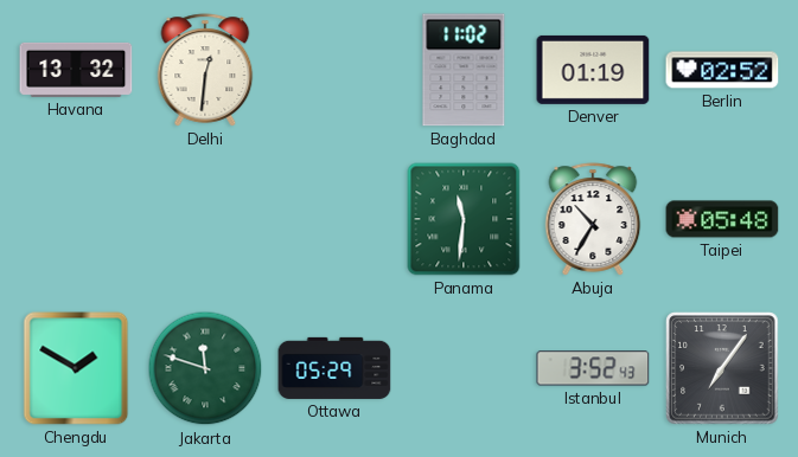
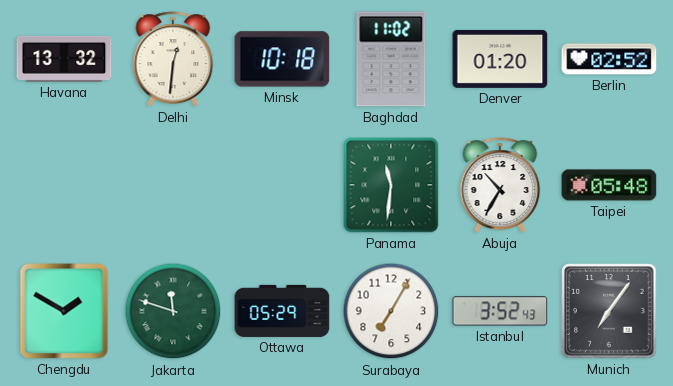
Minsk: none -> 10:18 (282, 59)
Denver: 01:19 -> 01:20 (500, 59)
Surabaya: none -> 7:05 (391, 311)
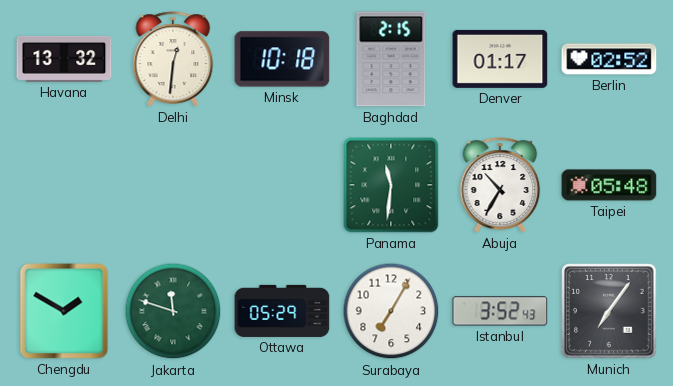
Baghdad: 11:02 -> 2:15 (391, 59)
Denver: 01:20 -> 01:17 (500, 59)
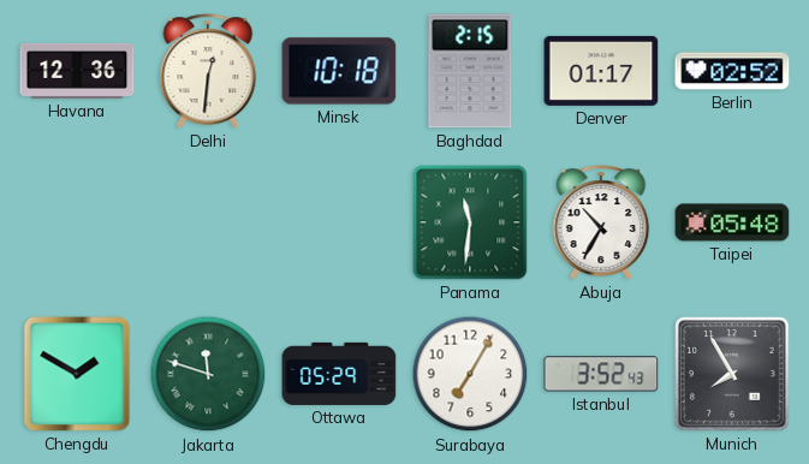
Havana: 13:32 -> 12:36 (77, 71)
Munich: 7:06 -> 7:55 (732, 374)
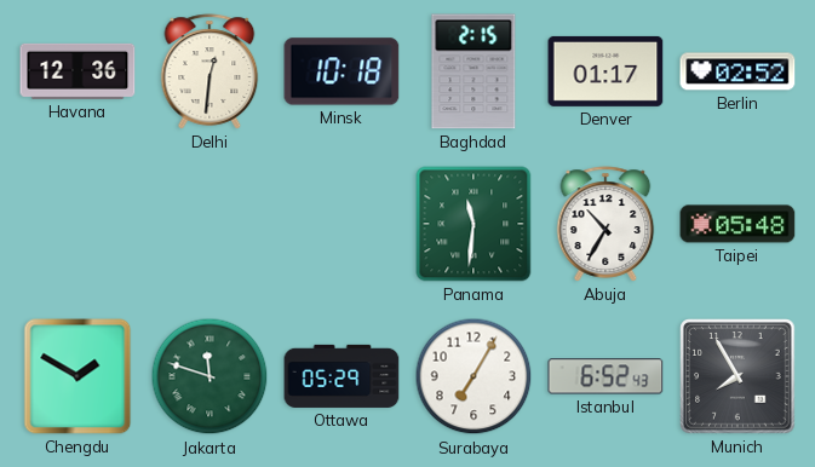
Istanbul: 3:52 -> 6:52 (605, 376)
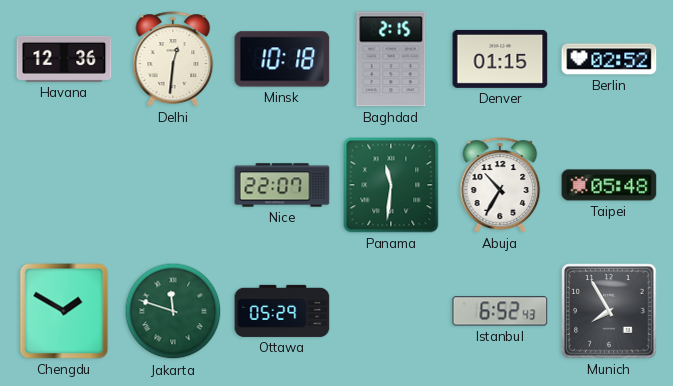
Denver: 01:17 -> 01:15 (500, 59)
Nice: none -> 22:07 (282, 185)
Surabaya: 7:05 -> none (473, 376)
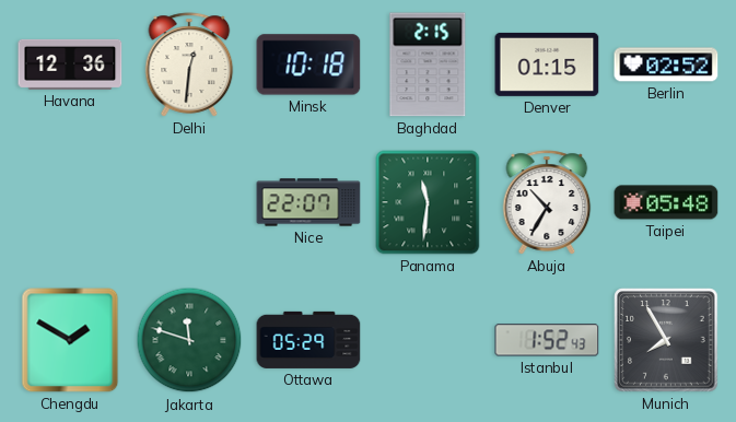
Istanbul: 6:52 -> 1:52 (547, 340)
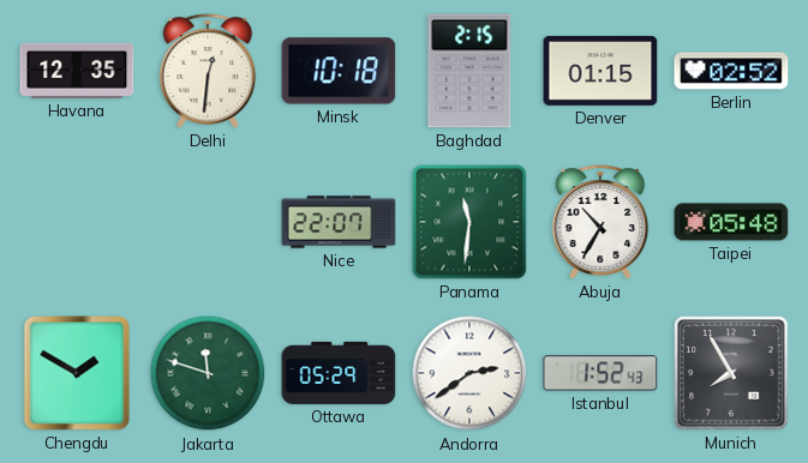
Havana: 12:36 -> 12:35 (77, 71)
Andorra: none -> 2:39 (469, 373)
